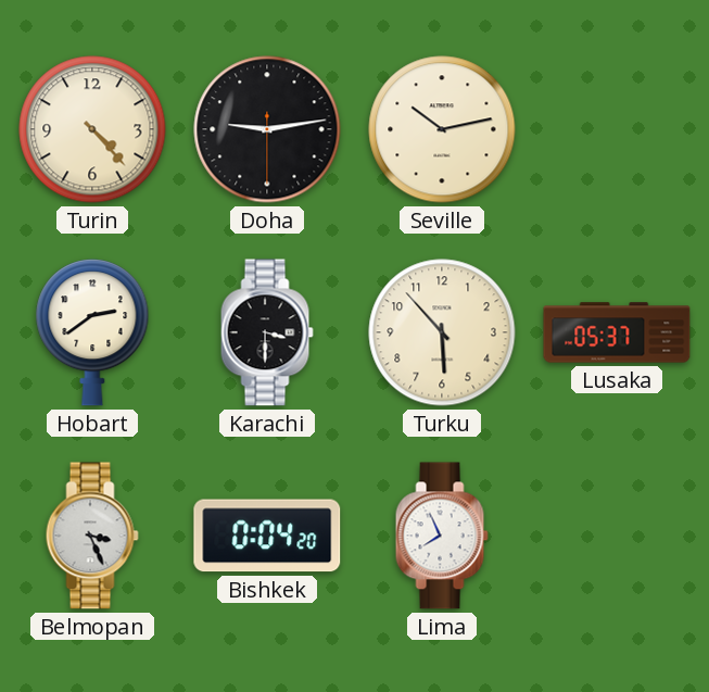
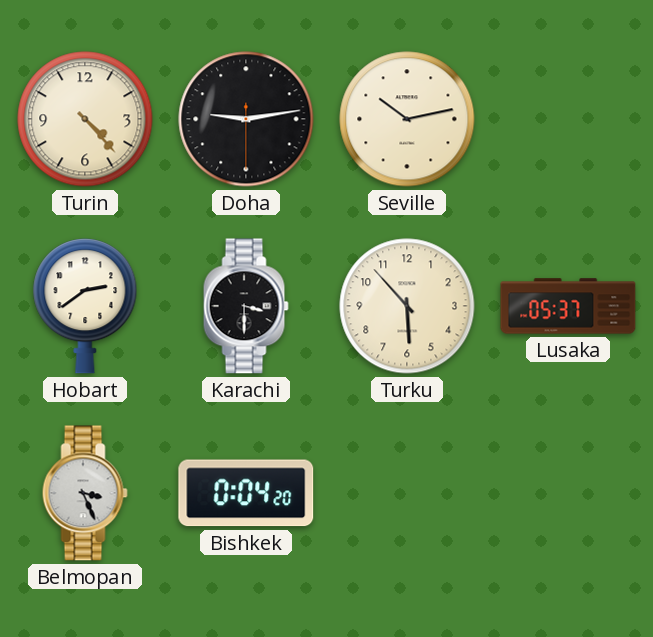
Lima: 7:56 -> none (442, 536)
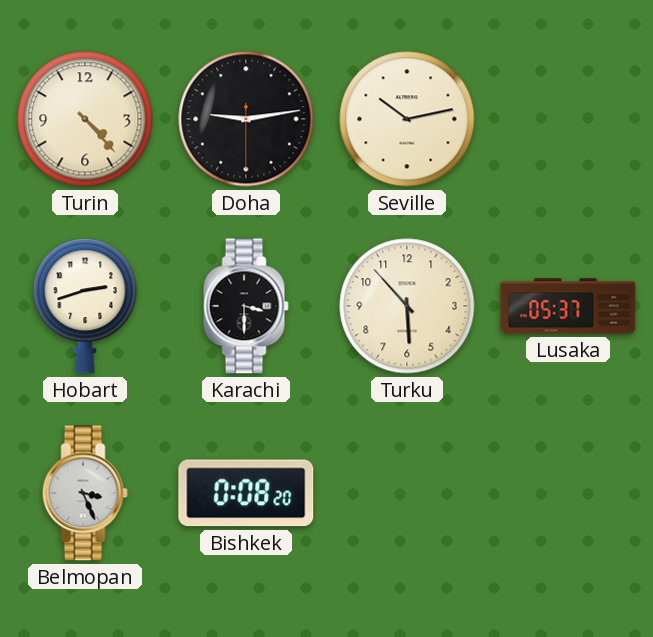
Hobart: 2:39 -> 2:42 (85, 306)
Bishkek: 0:04 -> 0:08 (246, 493)
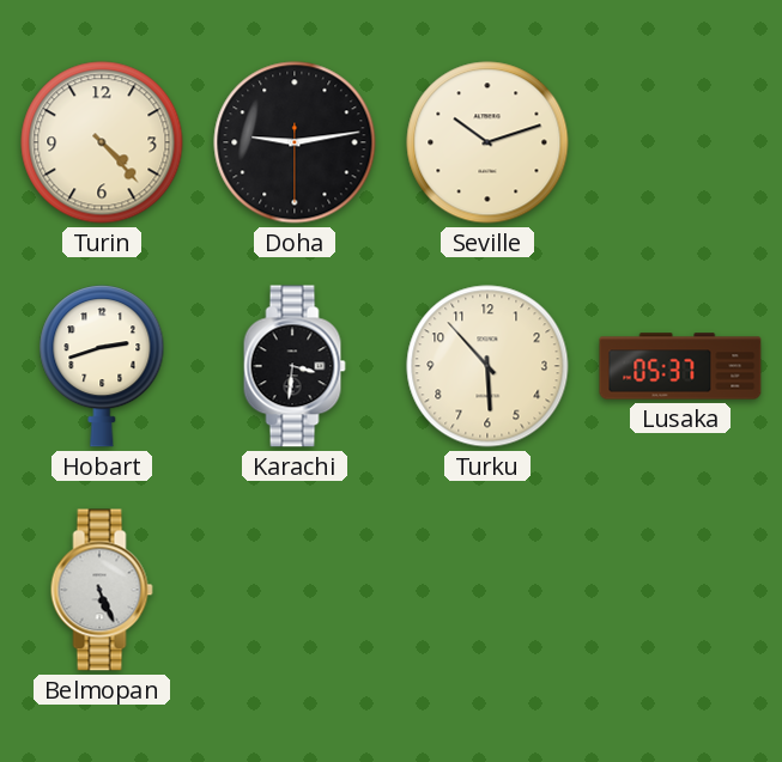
Seville: 10:13 -> 10:12 (487, 142)
Karachi: 3:30 -> 3:31 (295, 366)
Belmopan: 3:26 -> 5:26 (102, 590)
Bishkek: 0:08 -> none (246, 493)
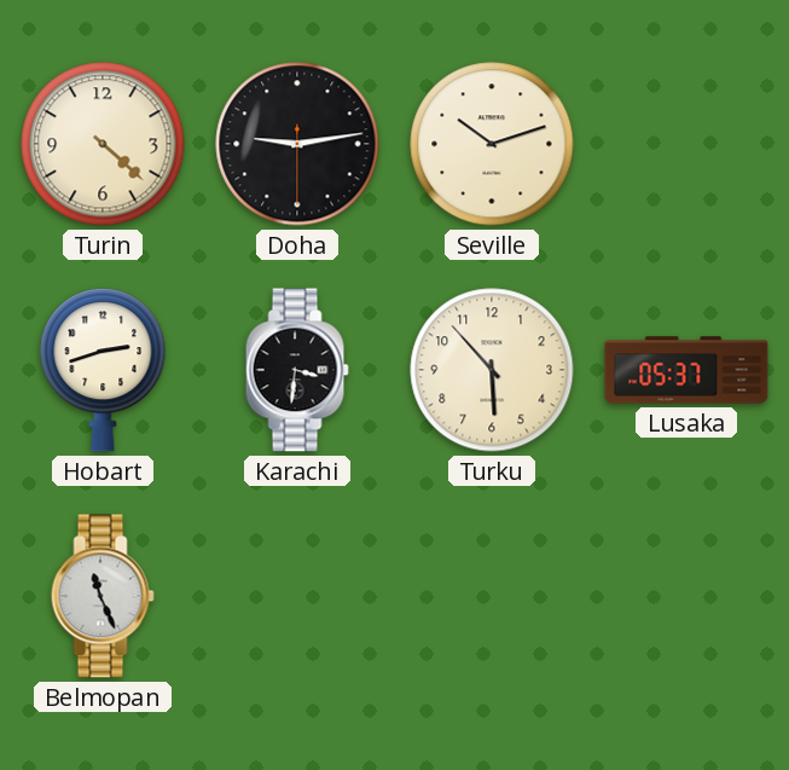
Turin: 4:23 -> 4:22 (103, 144)
Belmopan: 5:26 -> 11:26 (103, 596)
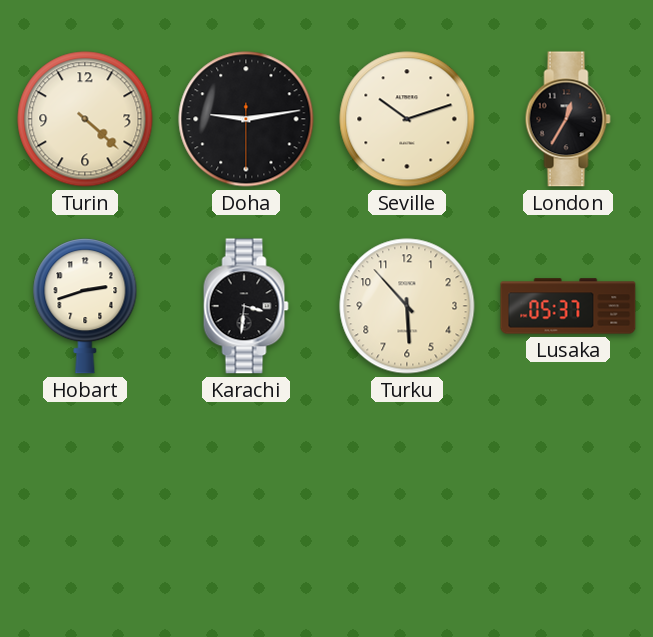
London: none -> 12:35 (568, 119)
Belmopan: 11:26 -> none (103, 596)
